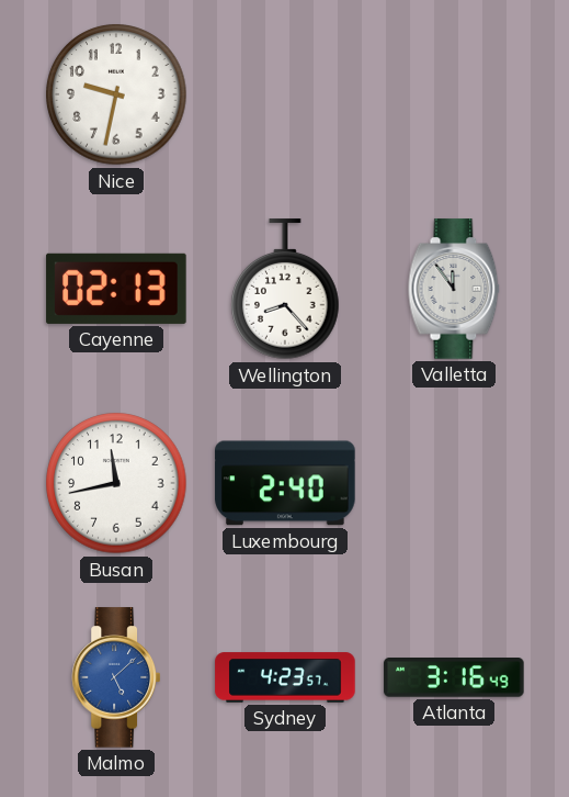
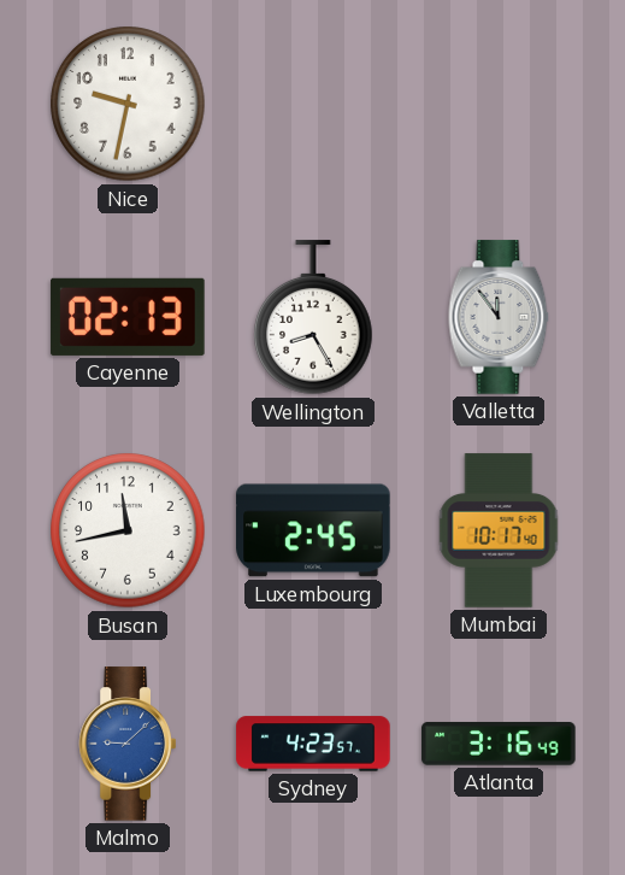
Wellington: 8:23 -> 8:25 (313, 318)
Luxembourg: 2:40 -> 2:45 (313, 530)
Mumbai: none -> 10:17 (499, 530)
Malmo: 5:08 -> 9:08 (126, 744)
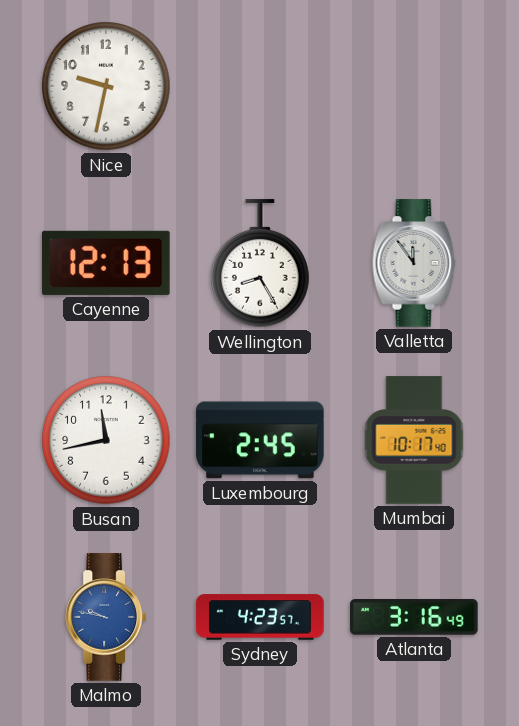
Cayenne: 02:13 -> 12:13 (106, 263)
Malmo: 9:08 -> 9:47 (105, 617)
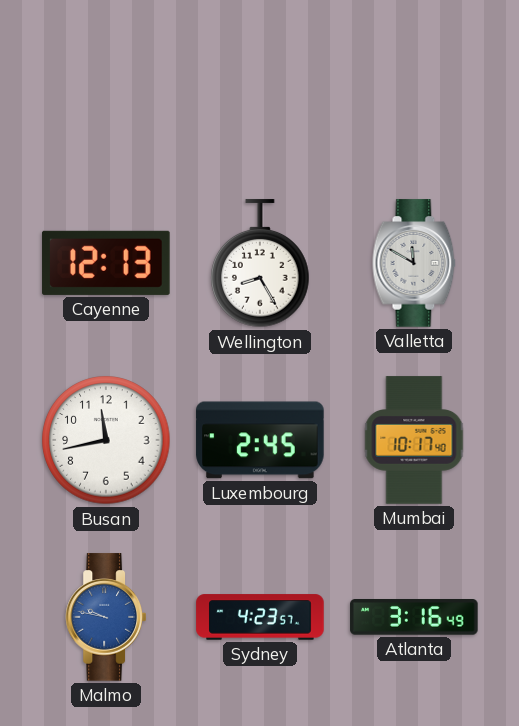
Nice: 9:32 -> none (106, 86)
Valletta: 11:54 -> 11:50 (414, 263)
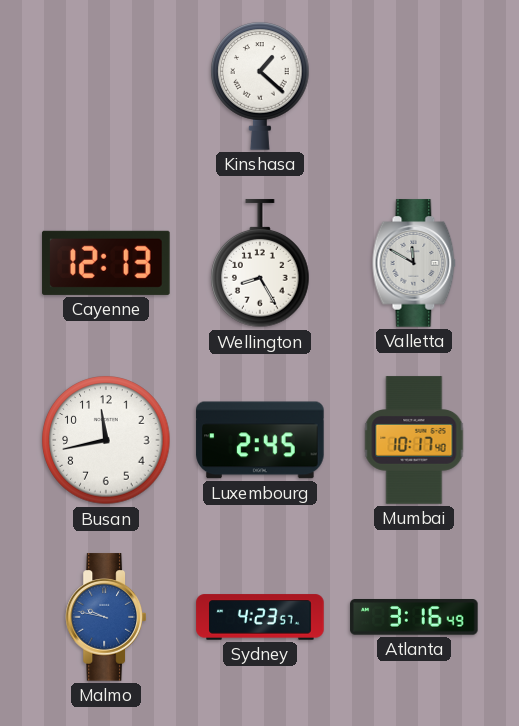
Kinshasa: none -> 1:22 (260, 86)
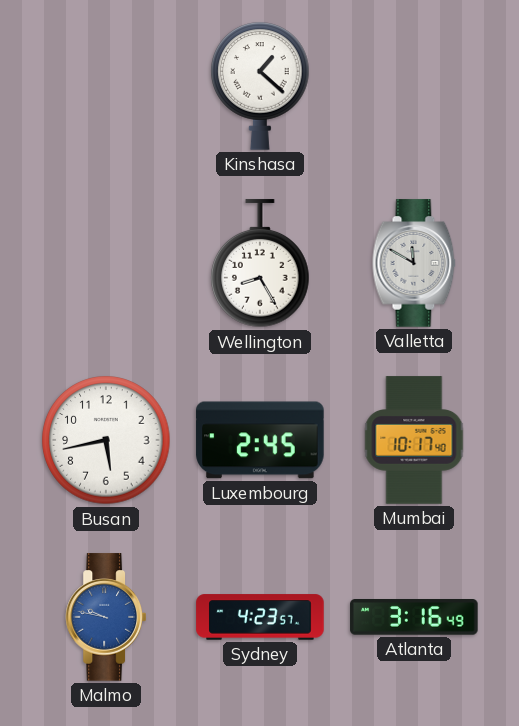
Cayenne: 12:13 -> none (106, 263)
Busan: 11:43 -> 5:43 (106, 440)
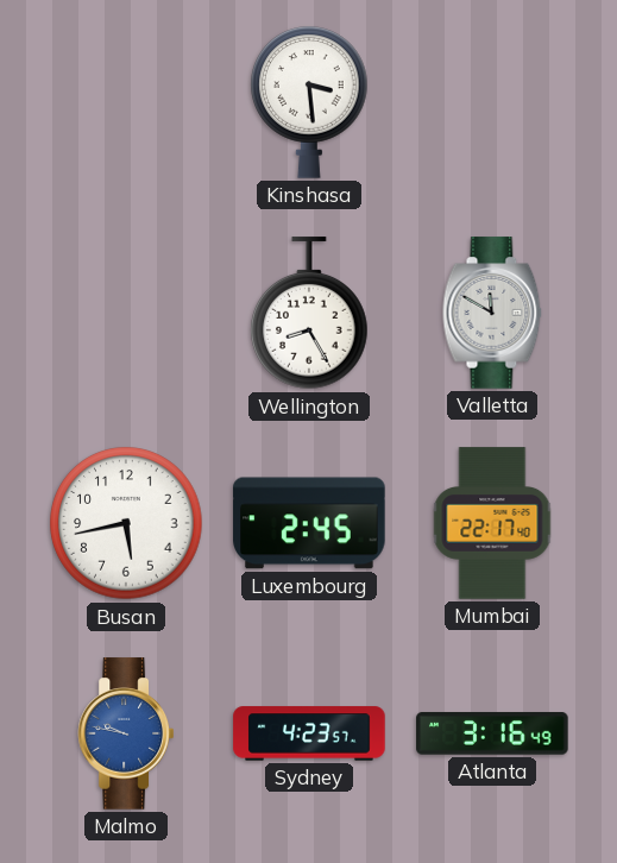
Kinshasa: 1:22 -> 3:29 (309, 102)
Mumbai: 10:17 -> 22:17 (492, 523)
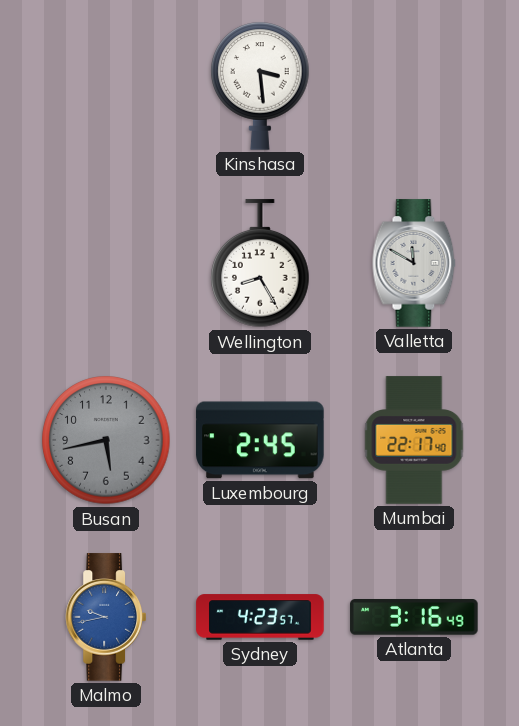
Busan dial: white -> grey (106, 440)
Malmo: 9:47 -> 9:43 (105, 617)
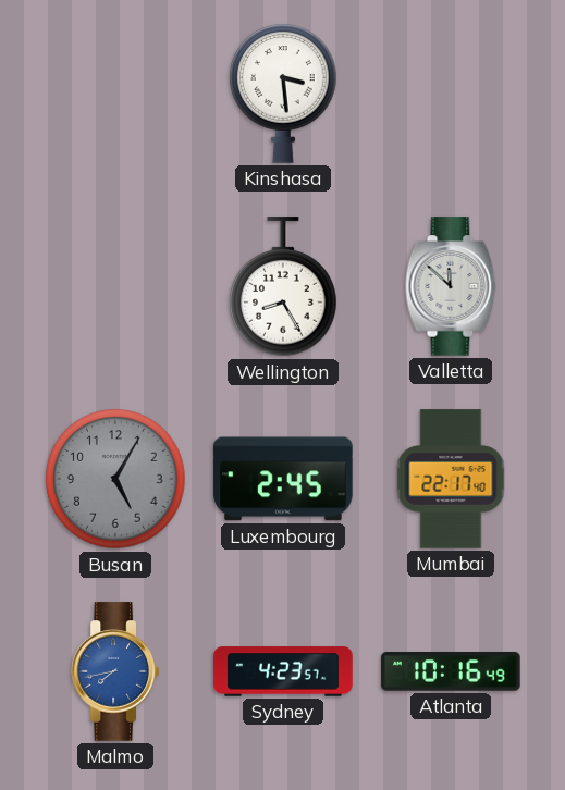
Valletta: 11:50 -> 11:52 (451, 286)
Busan: 5:43 -> 5:05 (115, 479)
Malmo: 9:43 -> 7:43 (114, 671)
Atlanta: 3:16 -> 10:16 (451, 671)
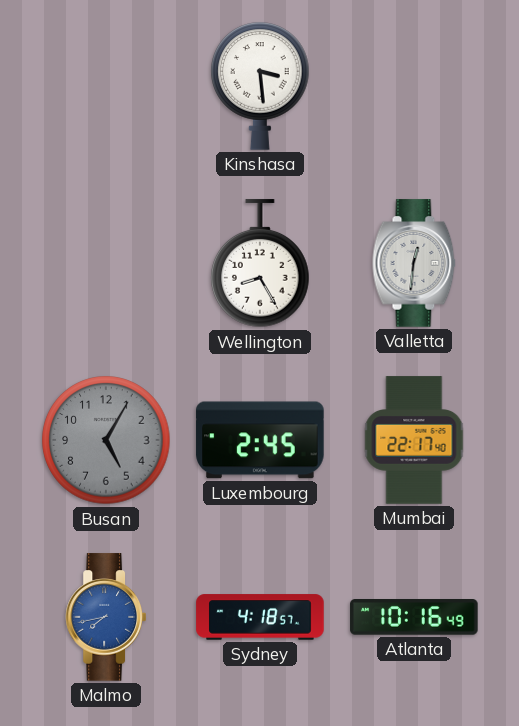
Valletta: 11:52 -> 12:31 (414, 263)
Sydney: 4:23 -> 4:18 (260, 617)
